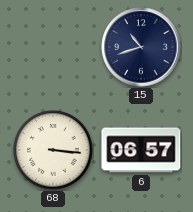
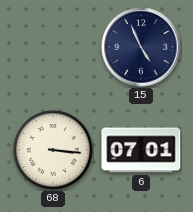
15: 10:42 -> 4:56 (141, 47)
6: 06:57 -> 07:01 (141, 150)
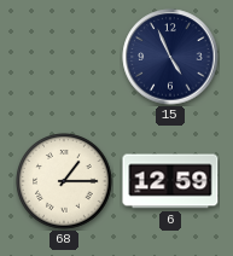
68: 3:16 -> 1:15 (64, 181)
6: 07:01 -> 12:59 (170, 181)
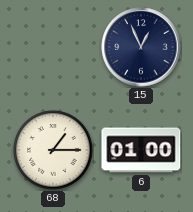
15: 4:56 -> 12:56 (141, 47)
6: 12:59 -> 01:00 (141, 150)
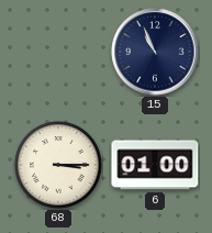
15: 12:56 -> 10:56 (155, 52)
68: 1:15 -> 3:15 (58, 165)
